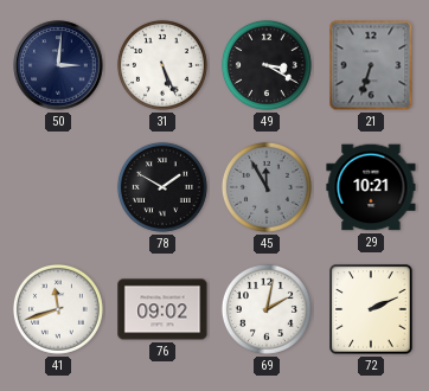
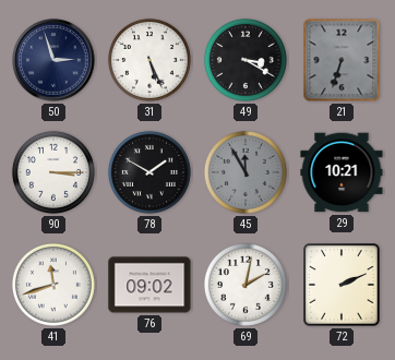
50: 3:01 -> 2:57 (53, 60)
90: none -> 3:15 (53, 172)
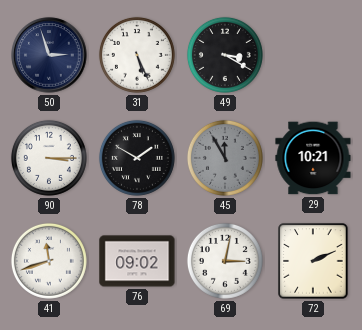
21: 6:33 -> none (342, 60)
69: 2:02 -> 3:02 (225, 261)
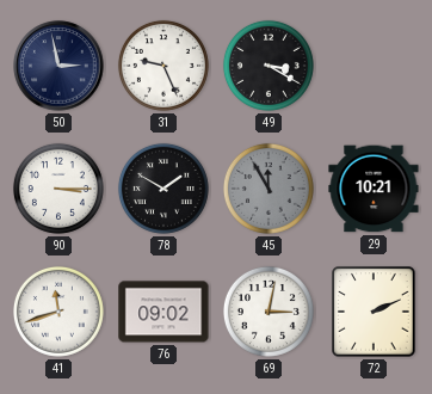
50: 2:57 -> 2:58 (58, 66)
31: 5:26 -> 9:26 (163, 66)
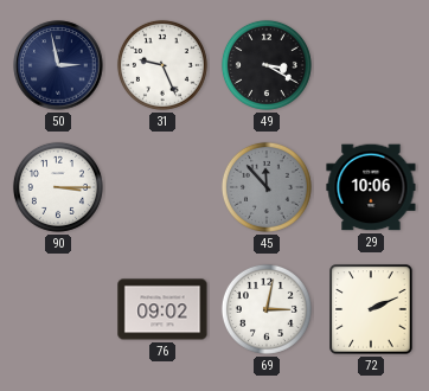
78: 1:50 -> none (163, 189)
45: 11:55 -> 11:53 (267, 187)
29: 10:21 -> 10:06 (371, 187)
41: 11:42 -> none (58, 312)
